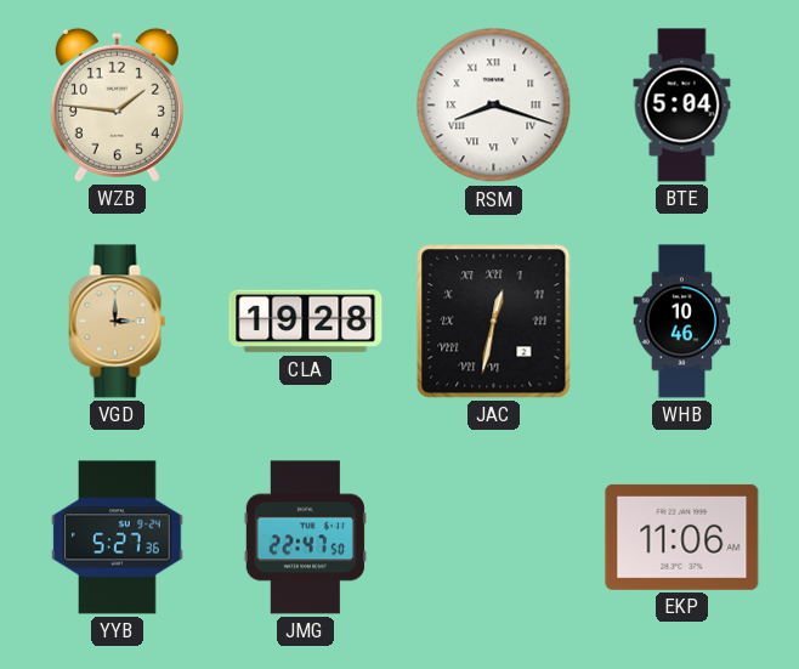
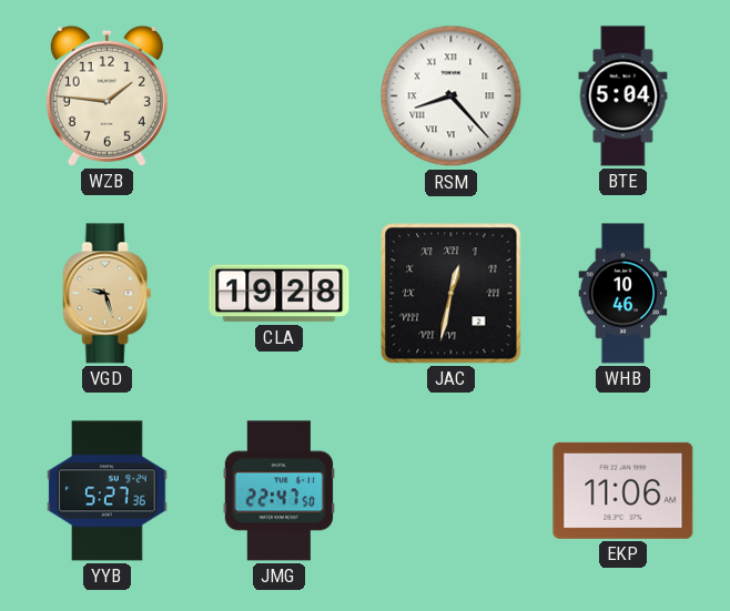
RSM: 8:18 -> 8:23 (452, 96)
VGD: 3:00 -> 9:27 (108, 294)
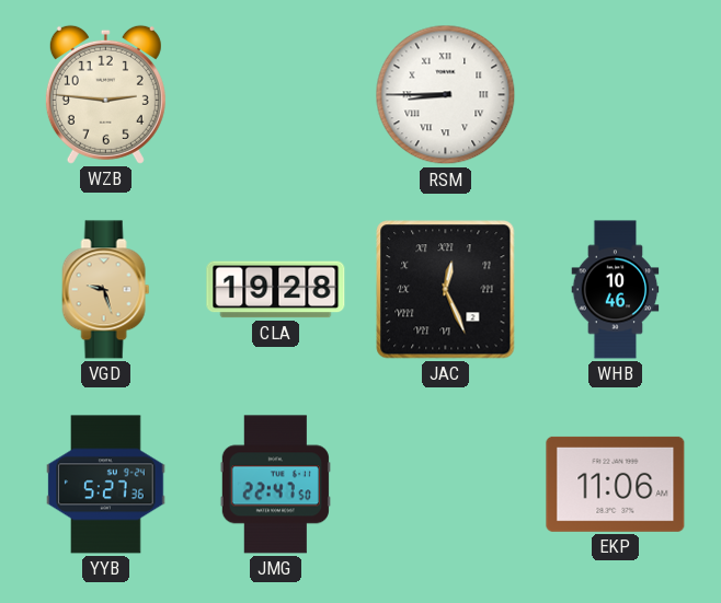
WZB: 1:46 -> 2:46 (105, 94)
RSM: 8:23 -> 8:45 (446, 95)
BTE: 5:04 -> none (623, 96)
JAC: 12:32 -> 12:26 (446, 290)
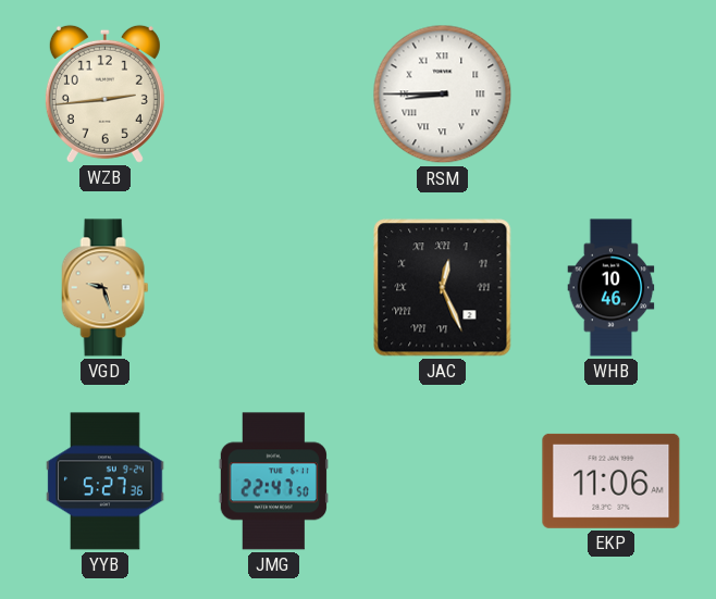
WZB: 2:46 -> 2:44 (104, 93)
CLA: 19:28 -> none (276, 290)
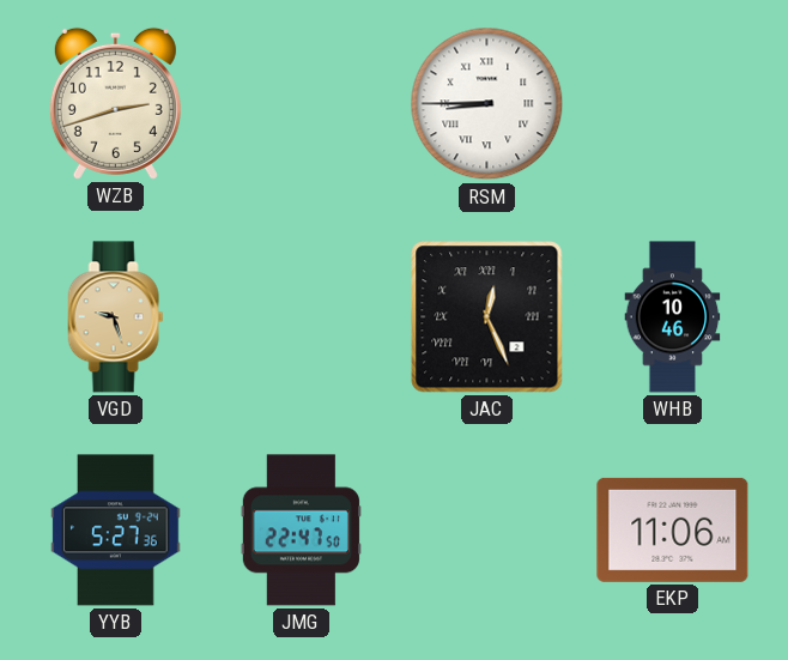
WZB: 2:44 -> 2:42 (115, 103)
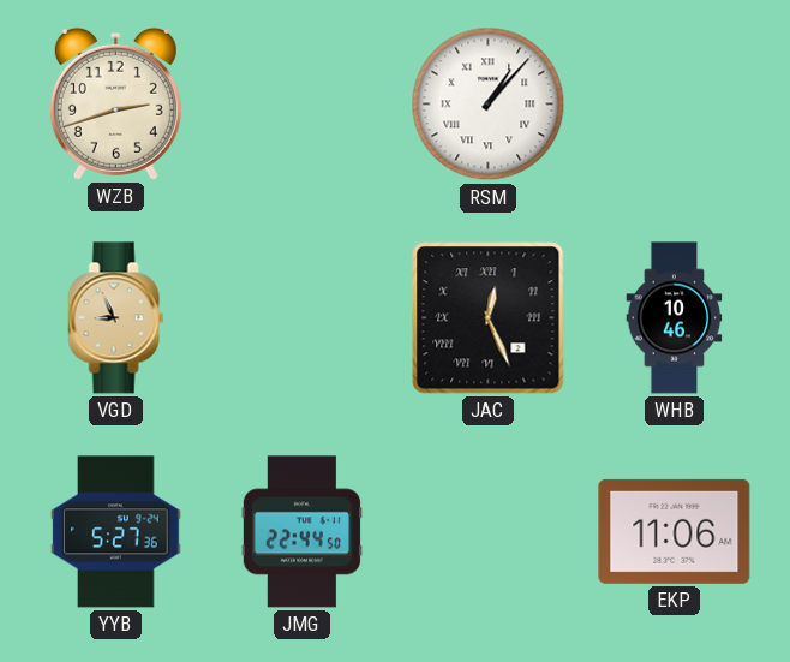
RSM: 8:45 -> 1:07 (489, 105)
VGD: 9:27 -> 8:56 (116, 318)
JMG: 22:47 -> 22:44 (301, 532)
